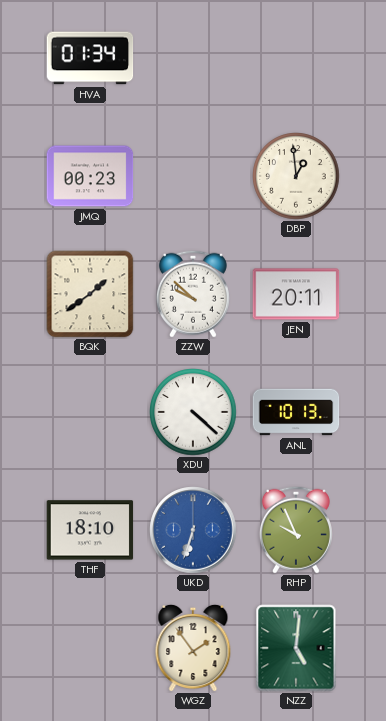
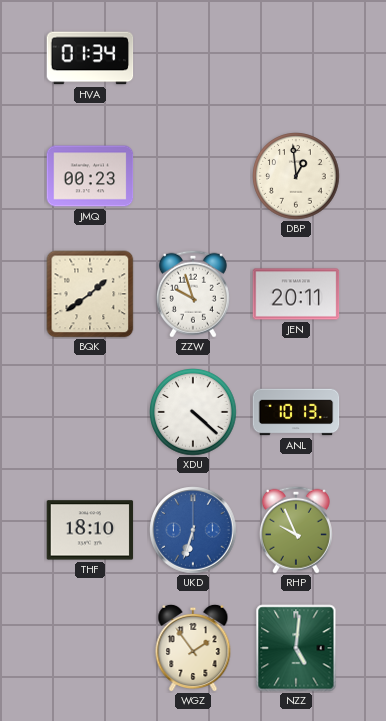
ZZW: 9:52 -> 9:57 (193, 294)
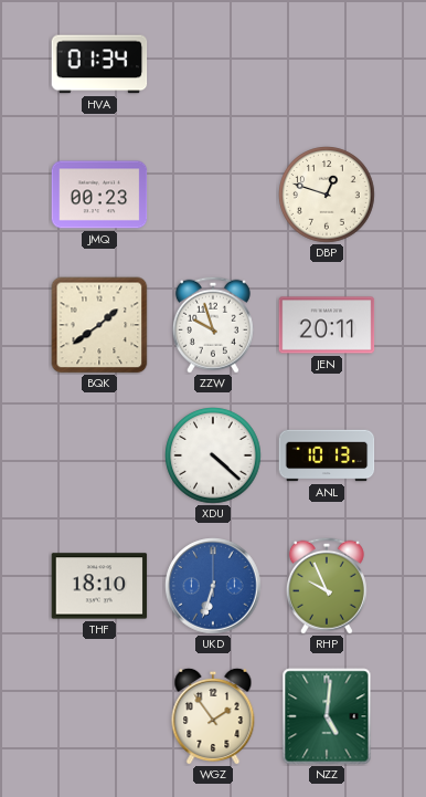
DBP: 12:59 -> 12:48 (327, 195)
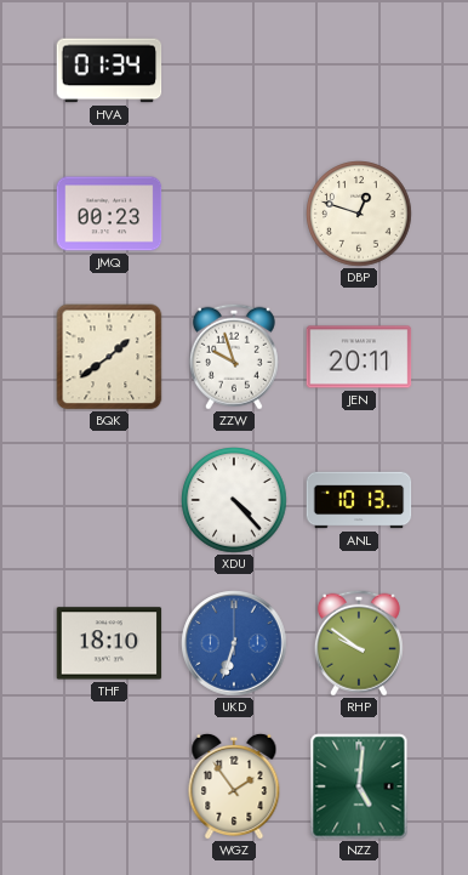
XDU: 4:22 -> 4:23 (234, 500)
RHP: 9:56 -> 9:51 (359, 643)
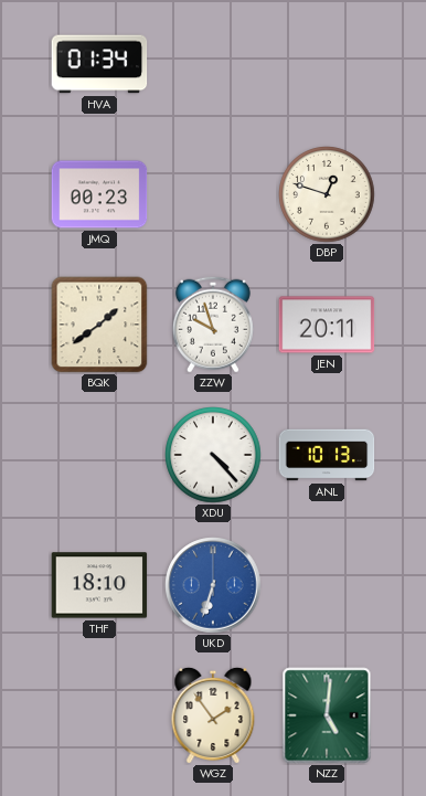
RHP: 9:51 -> none (359, 643)
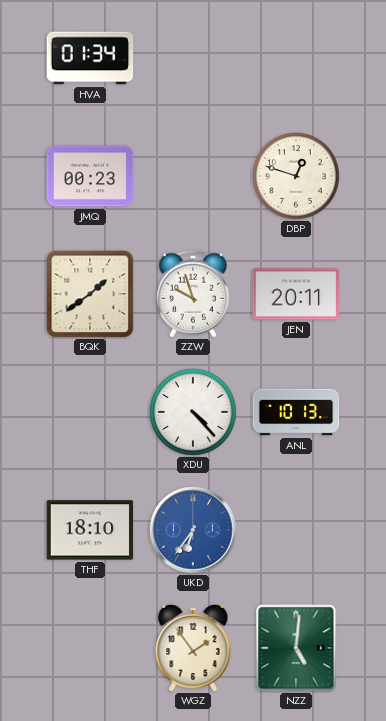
UKD: 6:33 -> 6:36 (193, 530)
